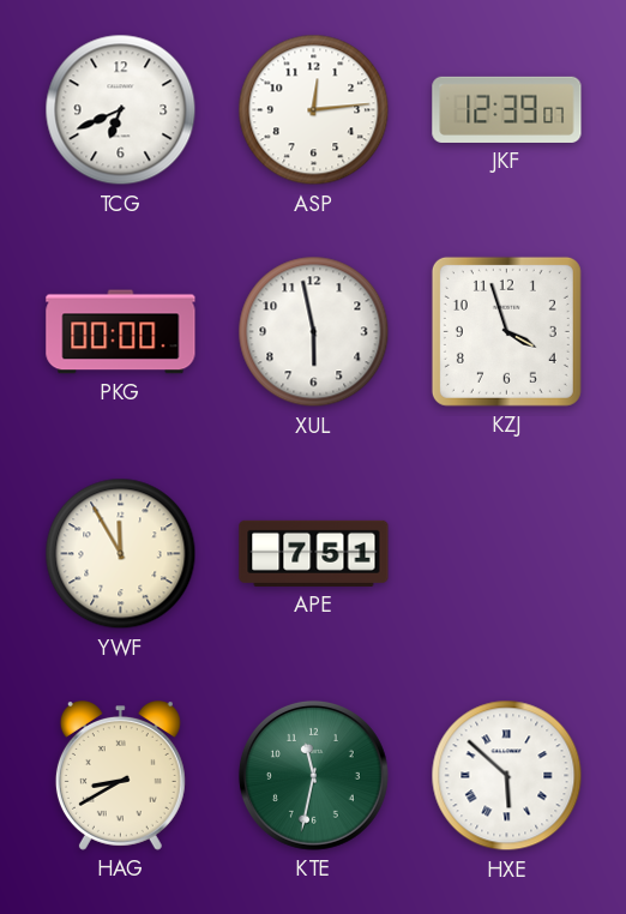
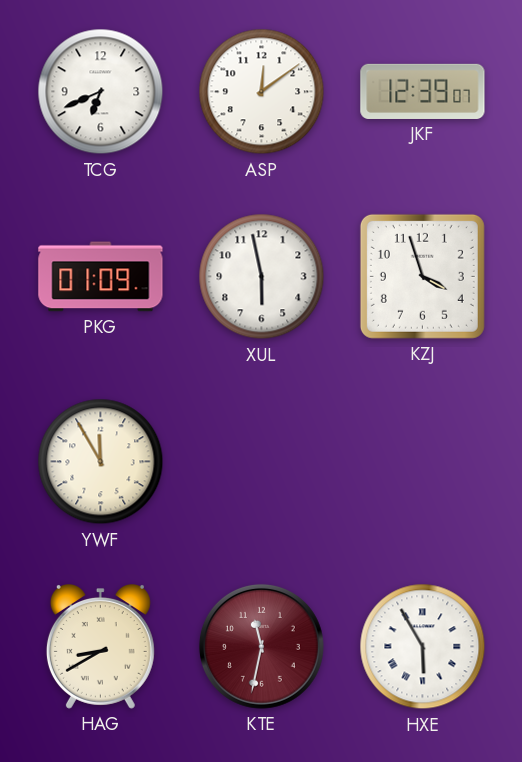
ASP: 12:14 -> 12:09 (262, 92)
PKG: 00:00 -> 01:09 (101, 277)
APE: 7:51 -> none (314, 553)
KTE dial: green -> burgundy (261, 646)
HXE: 5:52 -> 5:55 (423, 647)
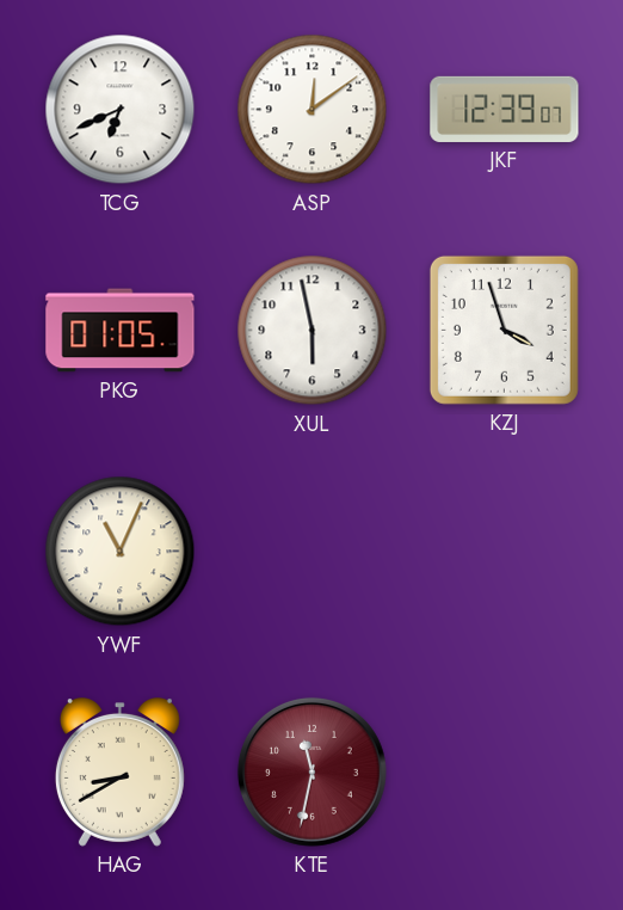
PKG: 01:09 -> 01:05 (121, 331)
YWF: 11:55 -> 11:04 (121, 552)
HXE: 5:55 -> none (423, 647)
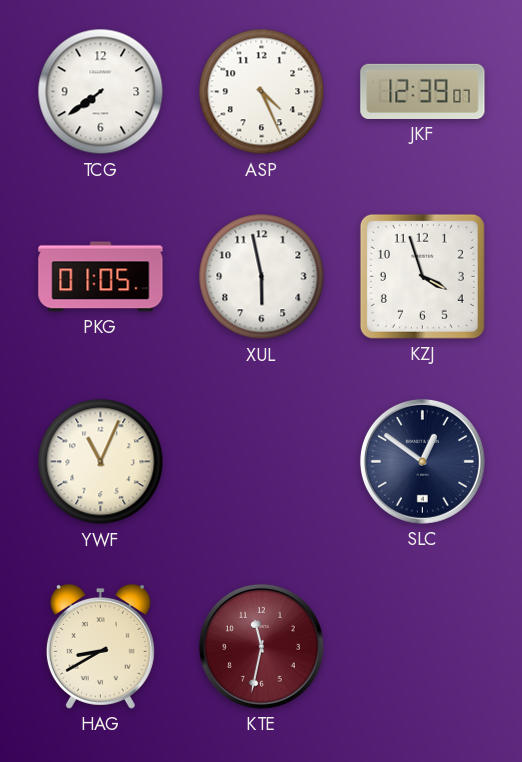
TCG: 6:41 -> 7:39 (101, 92)
ASP: 12:09 -> 4:26 (262, 92)
SLC: none -> 12:51 (422, 461)
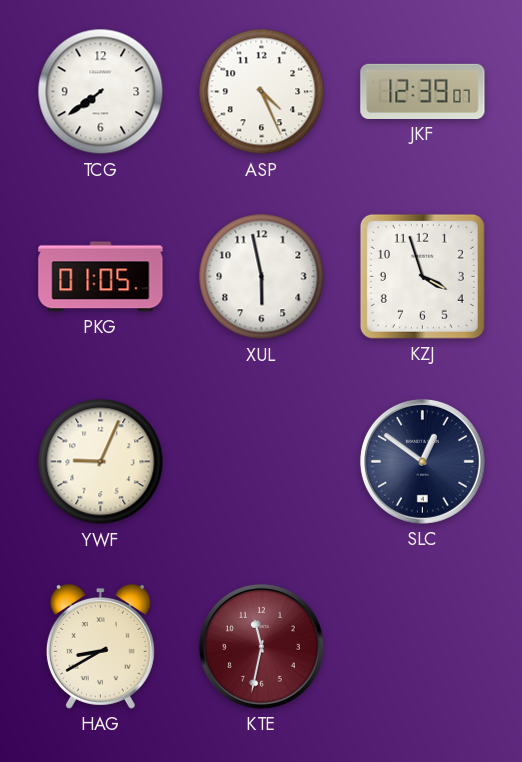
YWF: 11:04 -> 9:04 (101, 462)
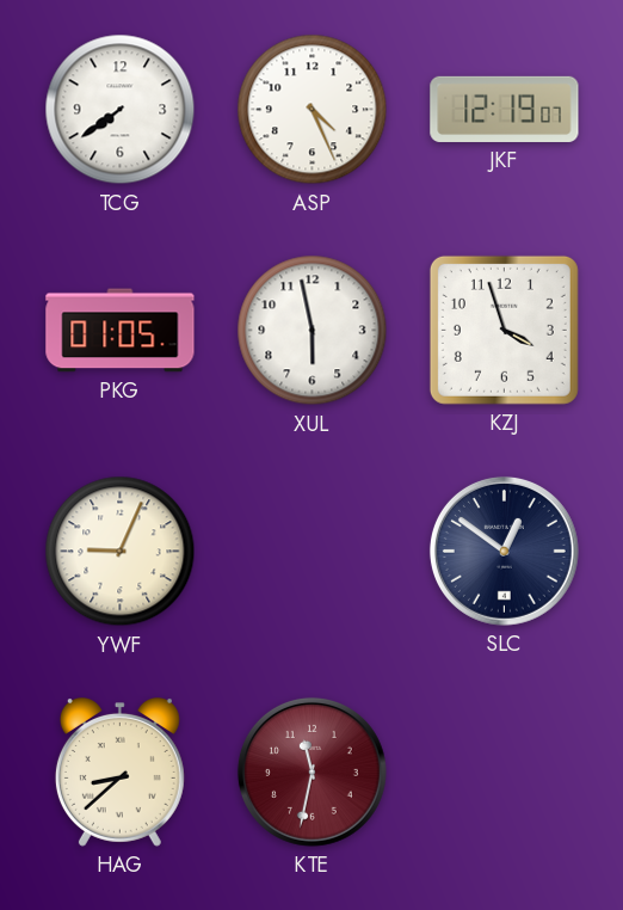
JKF: 12:39 -> 12:19 (505, 109)
HAG: 8:40 -> 8:38 (119, 773)
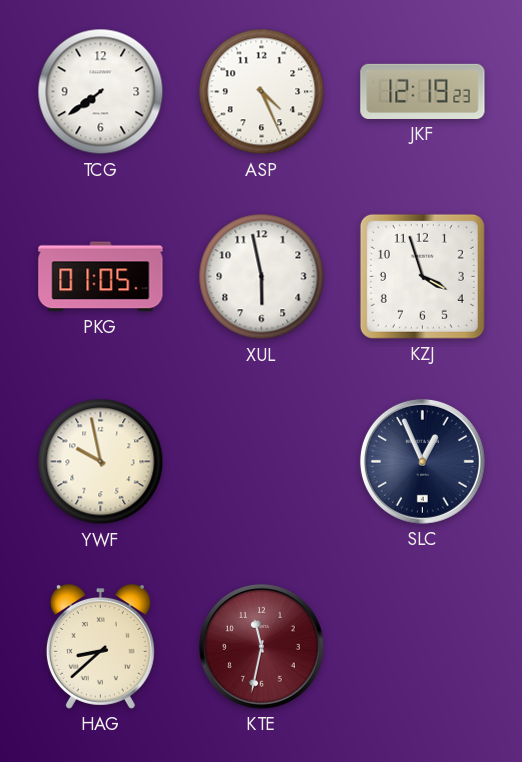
JKF: 12:19:07 -> 12:19:23 (423, 91)
YWF: 9:04 -> 9:58 (101, 462)
SLC: 12:51 -> 12:56 (422, 461)
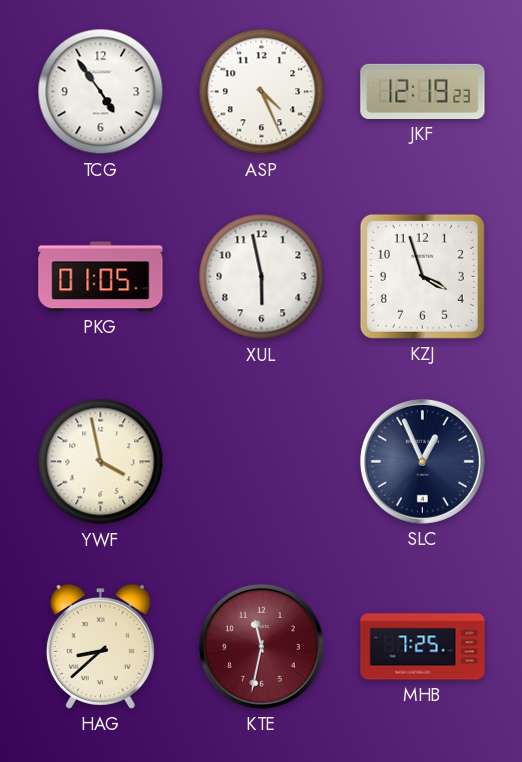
TCG: 7:39 -> 4:54 (101, 92)
YWF: 9:58 -> 3:58 (101, 462)
MHB: none -> 7:25 (423, 647)
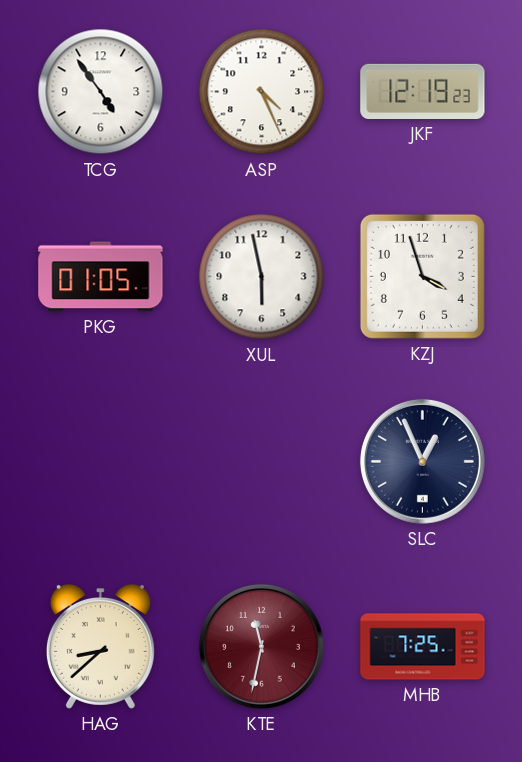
YWF: 3:58 -> none (101, 462)
